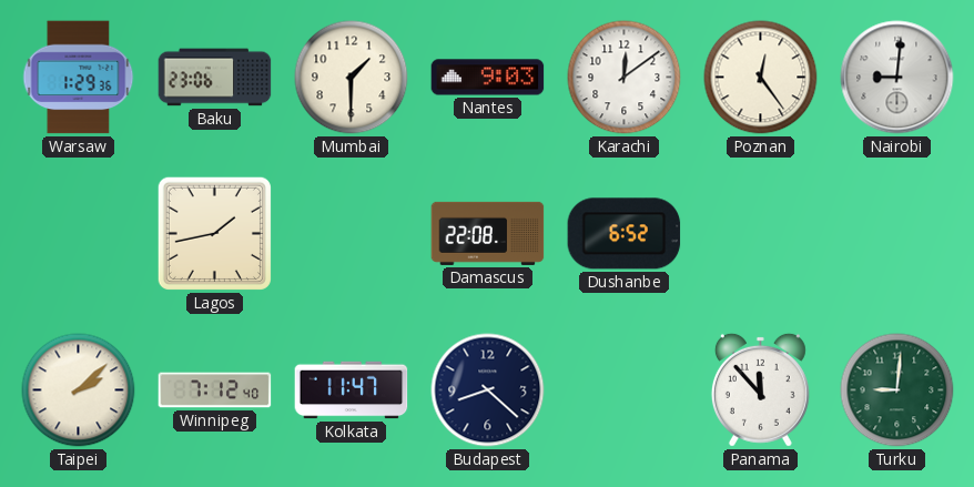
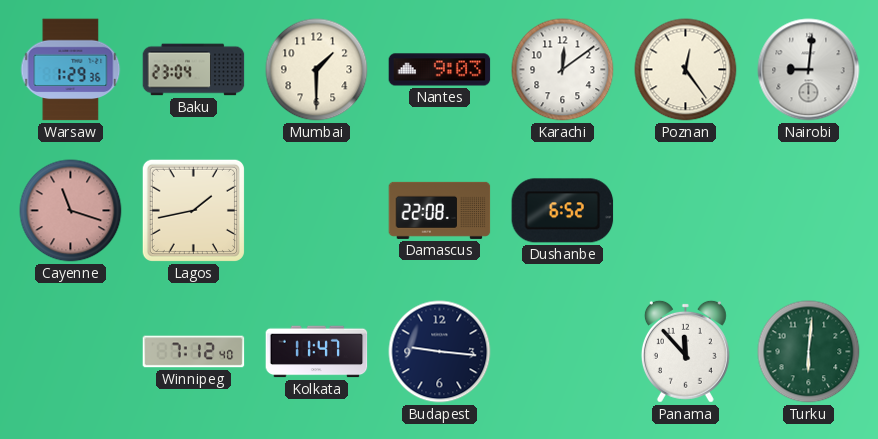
Baku: 23:06 -> 23:04 (194, 70)
Cayenne: none -> 11:18 (71, 211)
Taipei: 2:08 -> none (79, 390)
Budapest: 8:22 -> 9:16 (440, 352)
Turku: 9:01 -> 6:01 (809, 352)
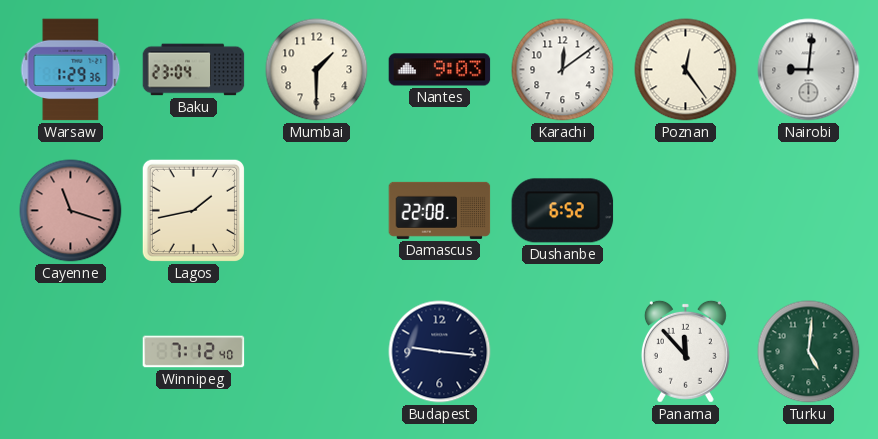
Kolkata: 11:47 -> none (317, 352)
Turku: 6:01 -> 5:01 (809, 352)
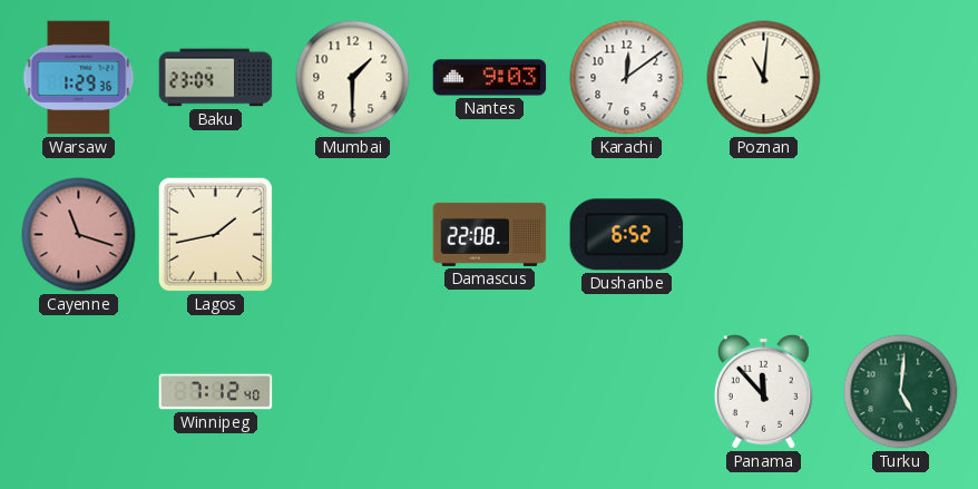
Poznan: 12:24 -> 11:01 (764, 78)
Nairobi: 9:01 -> none (809, 70)
Budapest: 9:16 -> none (440, 352)
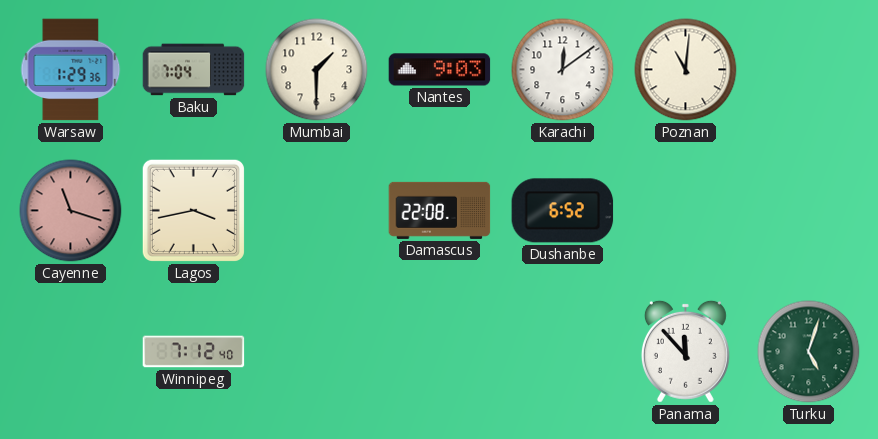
Baku: 23:04 -> 7:04 (194, 70)
Lagos: 1:43 -> 3:43 (193, 210)
Turku: 5:01 -> 5:03 (809, 352)
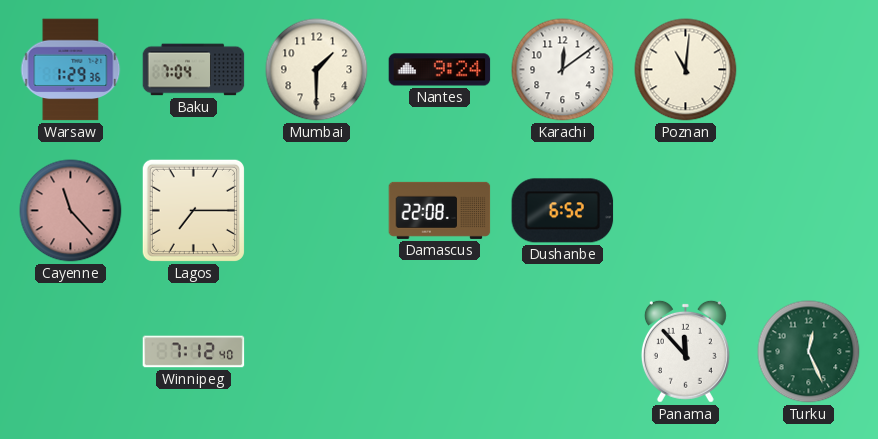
Nantes: 9:03 -> 9:24 (440, 70)
Cayenne: 11:18 -> 11:23 (71, 211)
Lagos: 3:43 -> 7:15 (193, 210)
Turku: 5:03 -> 12:26 (809, 352)
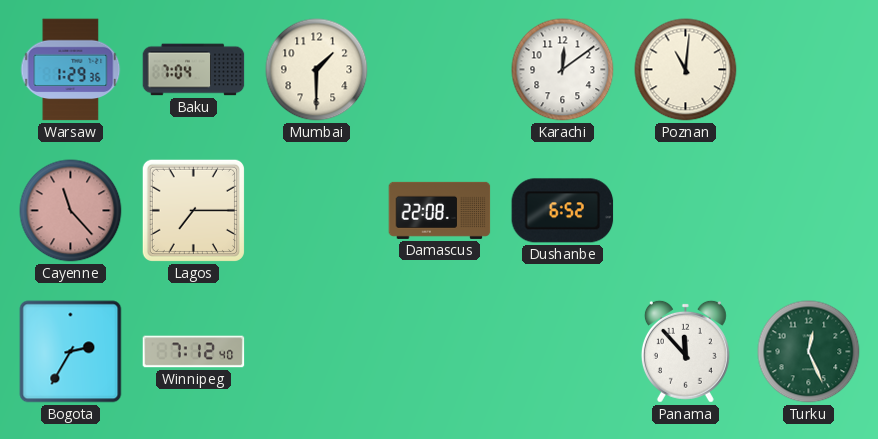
Nantes: 9:24 -> none (440, 70)
Bogota: none -> 2:35 (71, 352)
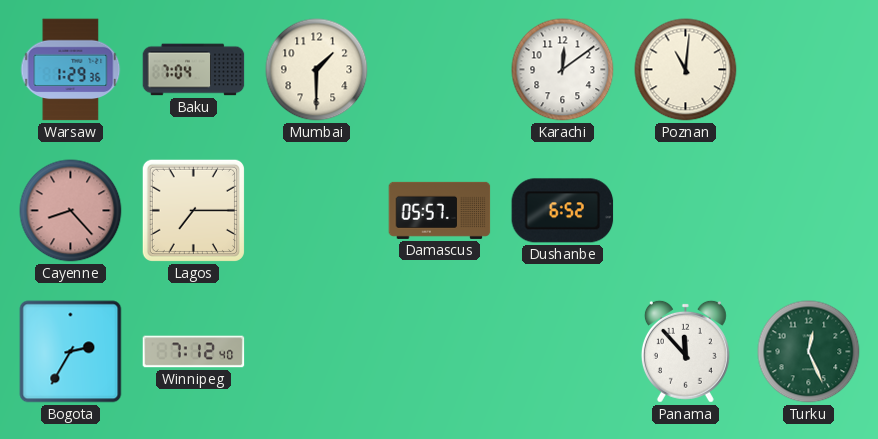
Cayenne: 11:23 -> 8:23 (71, 211)
Damascus: 22:08 -> 05:57 (440, 210)
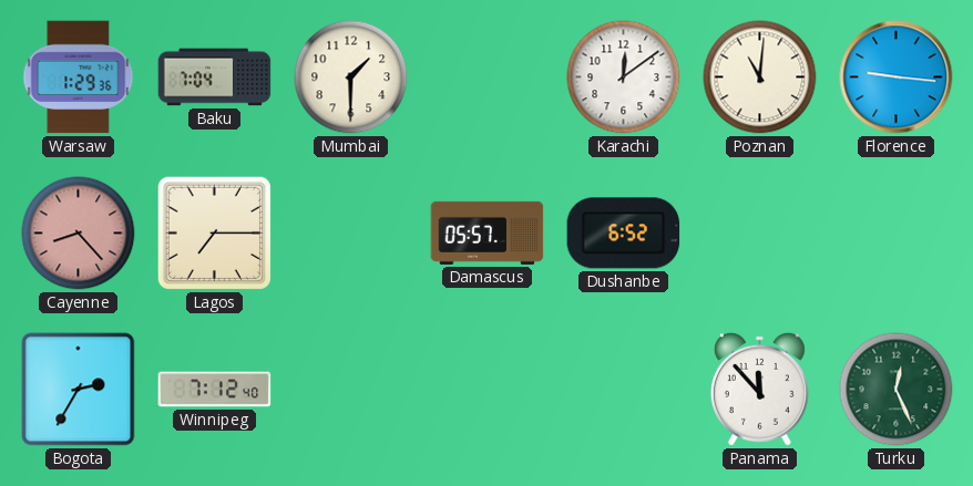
Florence: none -> 9:16 (897, 77)
